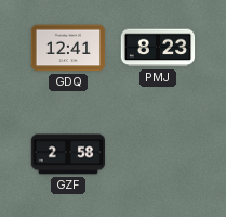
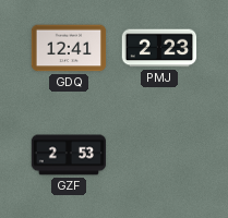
PMJ: 8:23 -> 2:23 (159, 48)
GZF: 2:58 -> 2:53 (69, 155)
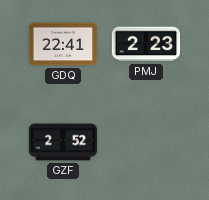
GDQ: 12:41 -> 22:41 (63, 44)
GZF: 2:53 -> 2:52 (63, 142)
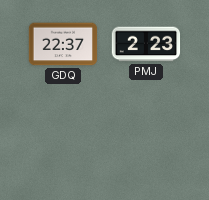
GDQ: 22:41 -> 22:37 (63, 44)
GZF: 2:52 -> none (63, 142)
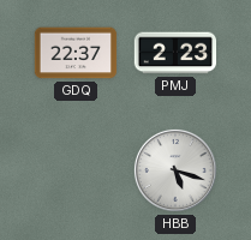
HBB: none -> 5:18 (175, 170)
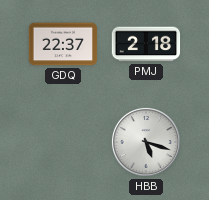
PMJ: 2:23 -> 2:18 (146, 44)
